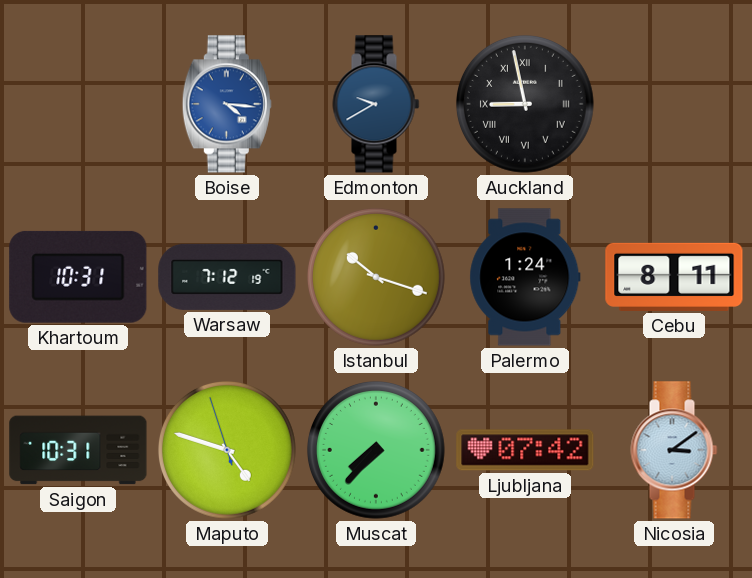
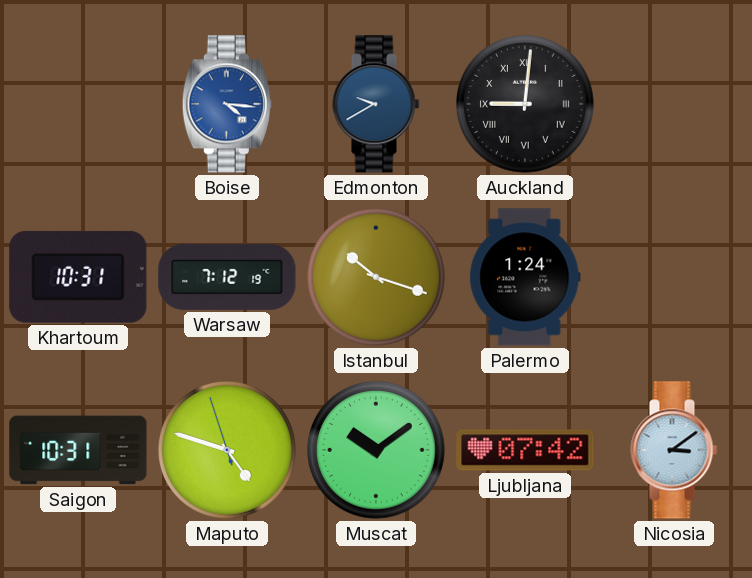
Auckland: 8:58 -> 9:01 (525, 104)
Cebu: 8:11 -> none (674, 277)
Muscat: 7:37 -> 10:09 (376, 450)
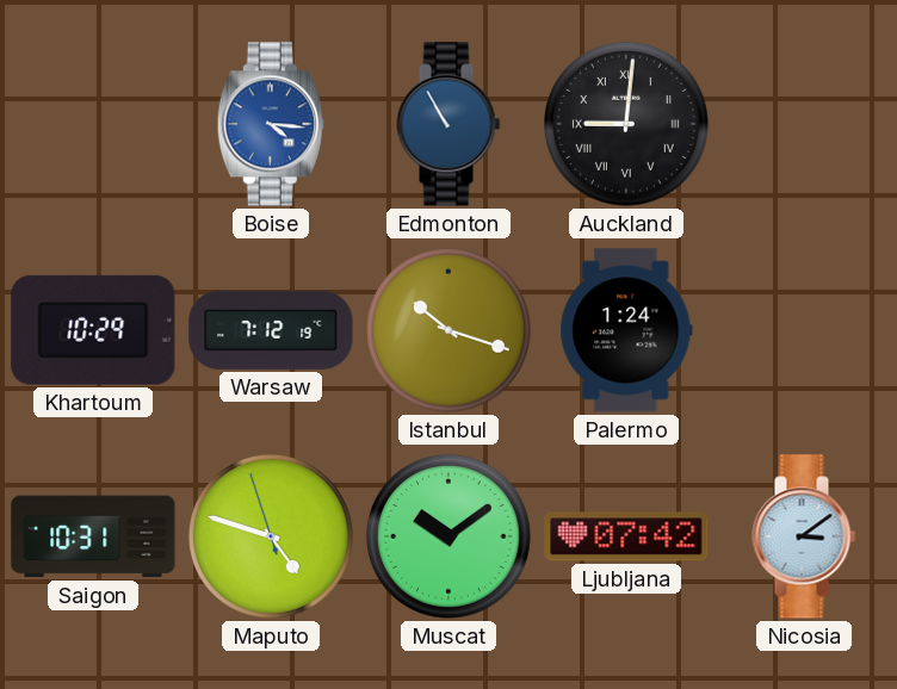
Edmonton: 9:40 -> 10:55 (448, 124)
Khartoum: 10:31 -> 10:29 (93, 330)
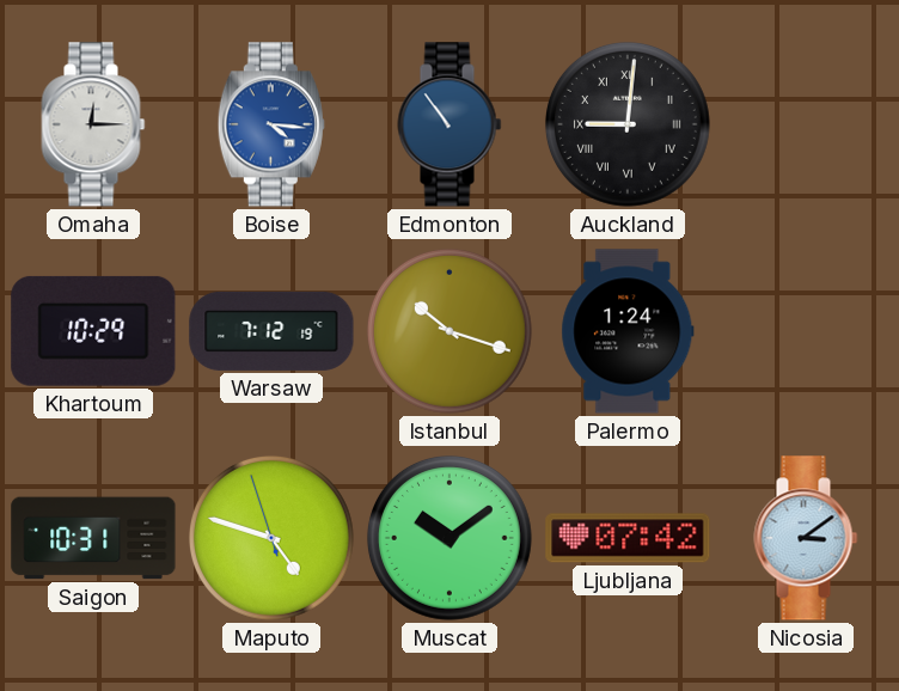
Omaha: none -> 12:15 (93, 124)
Edmonton: 10:55 -> 10:54 (450, 124)
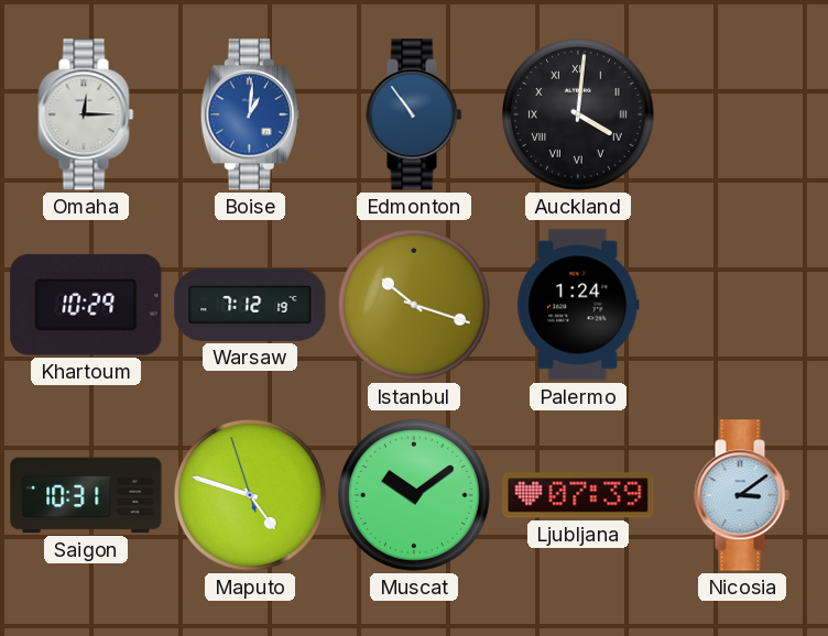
Boise: 4:16 -> 1:01 (250, 114)
Auckland: 9:01 -> 4:01 (578, 114)
Ljubljana: 07:42 -> 07:39 (578, 495)
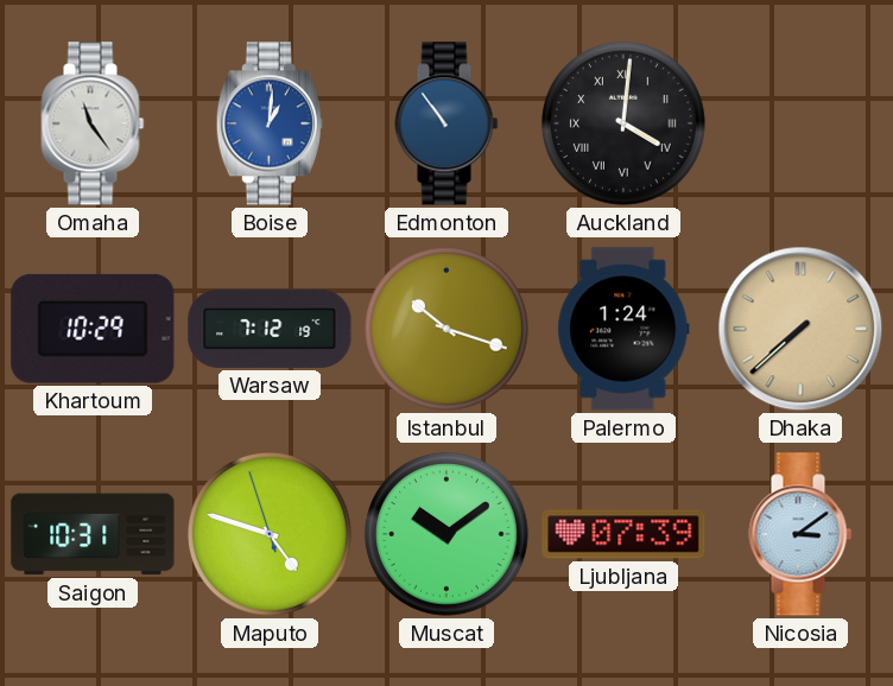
Omaha: 12:15 -> 11:24 (93, 123)
Dhaka: none -> 7:38 (800, 329)
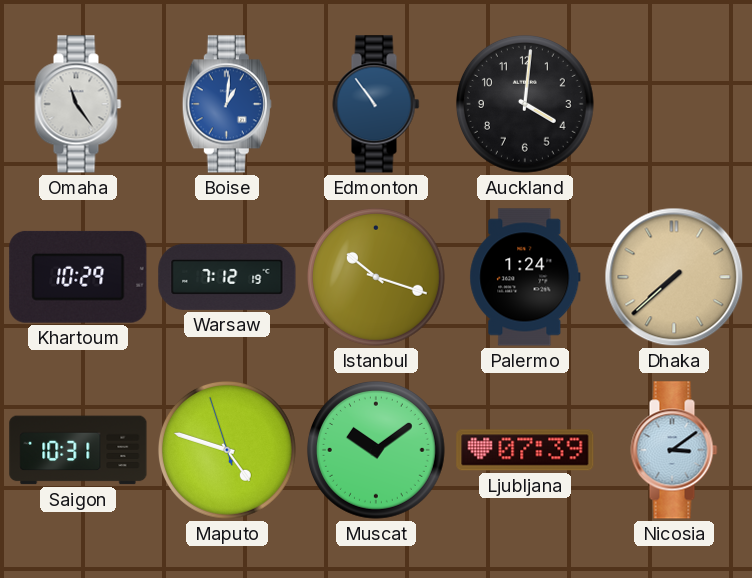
Auckland numerals: Roman -> Arabic (525, 104)
